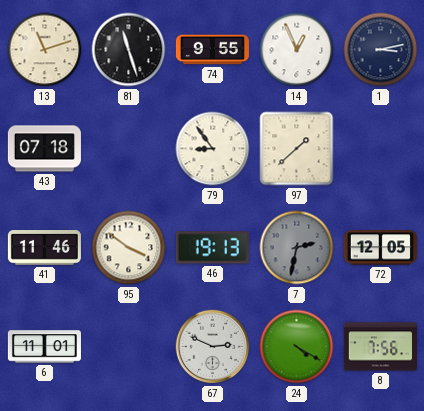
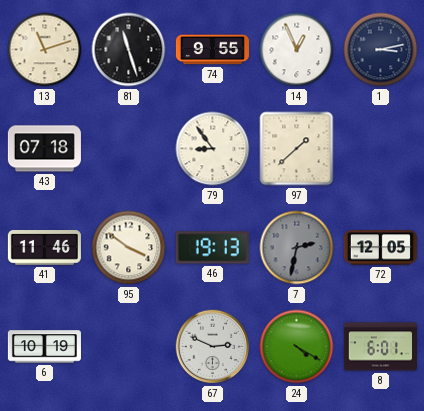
6: 11:01 -> 10:19 (44, 347)
8: 7:56 -> 6:01 (380, 347)
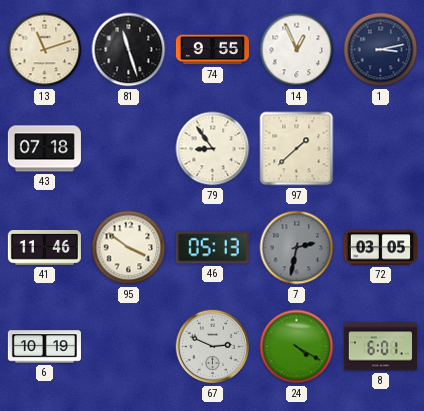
46: 19:13 -> 05:13 (212, 248)
72: 12:05 -> 03:05 (380, 248)
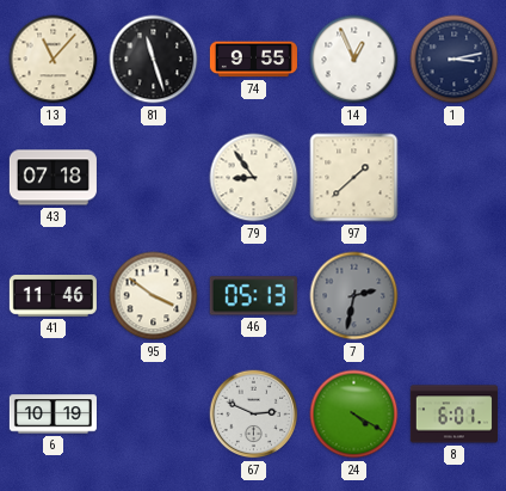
13: 11:12 -> 11:07 (54, 60)
72: 03:05 -> none (380, 248)
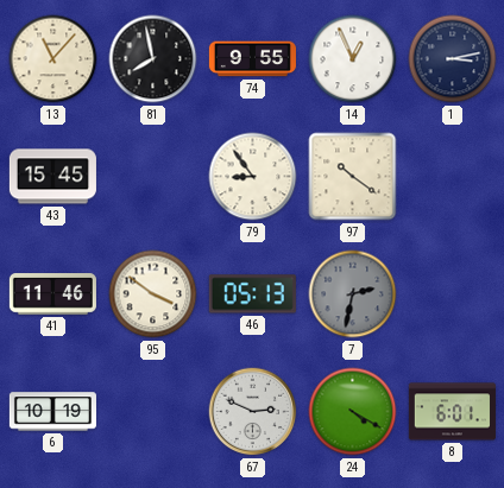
81: 11:27 -> 7:58 (153, 59)
43: 07:18 -> 15:45 (52, 177)
97: 1:38 -> 10:21 (353, 177)
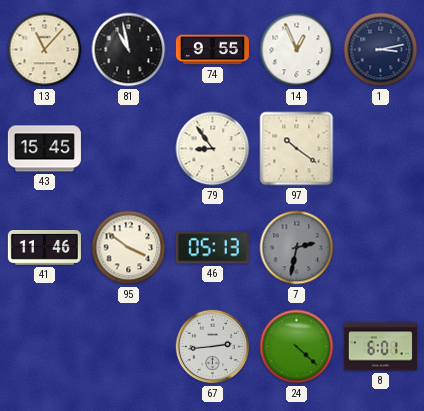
81: 7:58 -> 10:58 (129, 50)
6: 10:19 -> none (52, 412)
67: 2:49 -> 2:44 (213, 347)
24: 4:20 -> 4:22 (297, 347)
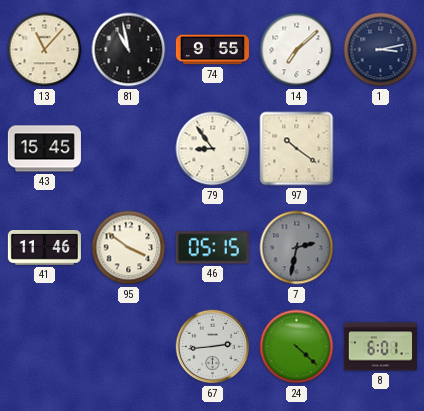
14: 12:56 -> 7:08 (297, 50)
46: 05:13 -> 05:15 (212, 248)
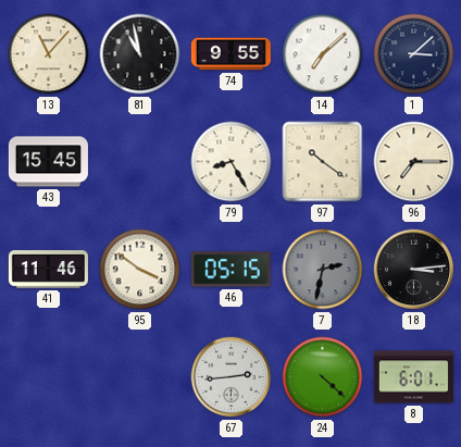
1: 3:13 -> 3:08 (414, 54)
79: 8:54 -> 8:25 (232, 162)
96: none -> 7:15 (414, 162)
18: none -> 3:14 (414, 270)
